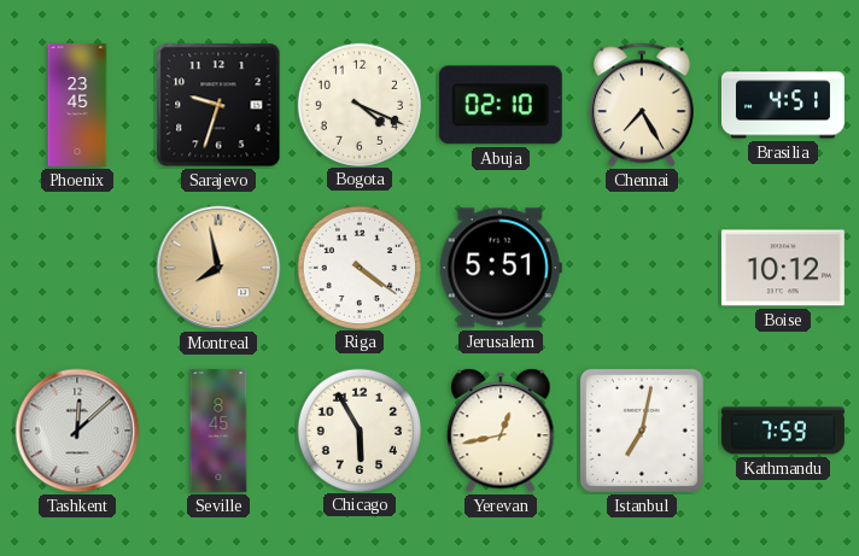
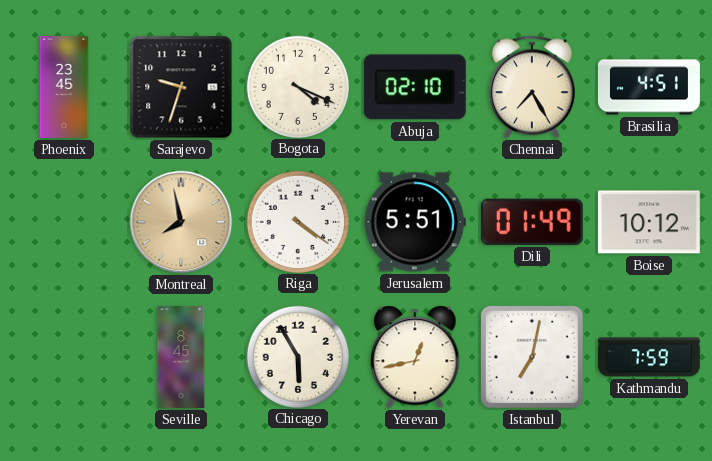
Dili: none -> 01:49 (532, 222)
Tashkent: 12:08 -> none (77, 431)
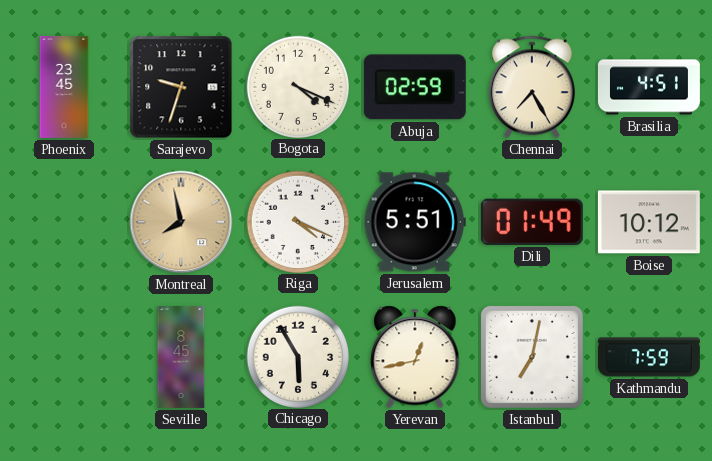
Abuja: 02:10 -> 02:59 (415, 87)
Riga: 4:21 -> 4:19 (297, 221)
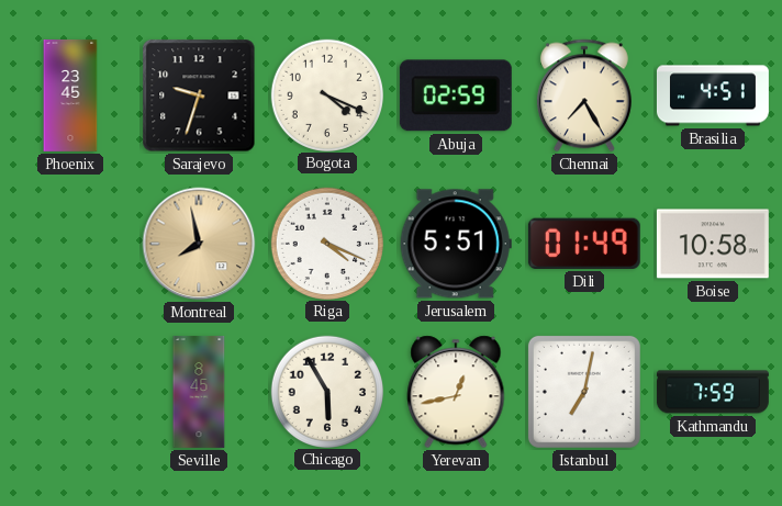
Boise: 10:12 -> 10:58 (713, 244)
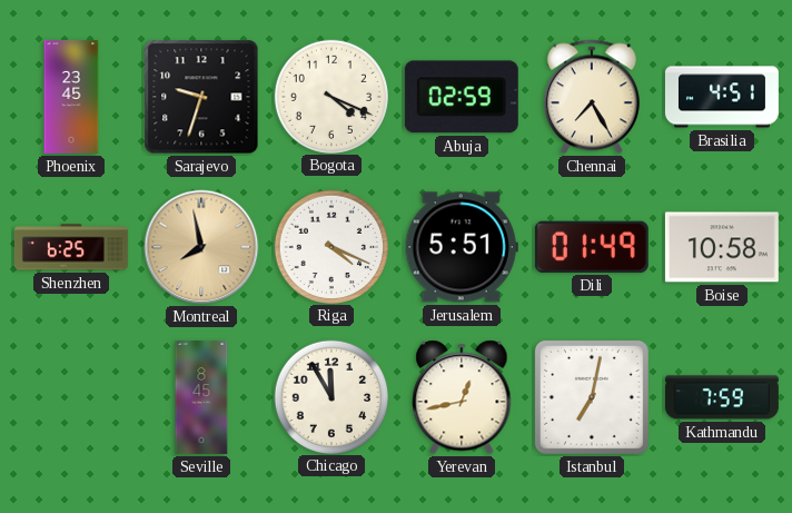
Shenzhen: none -> 6:25 (71, 247)
Chicago: 5:55 -> 11:55 (330, 396)
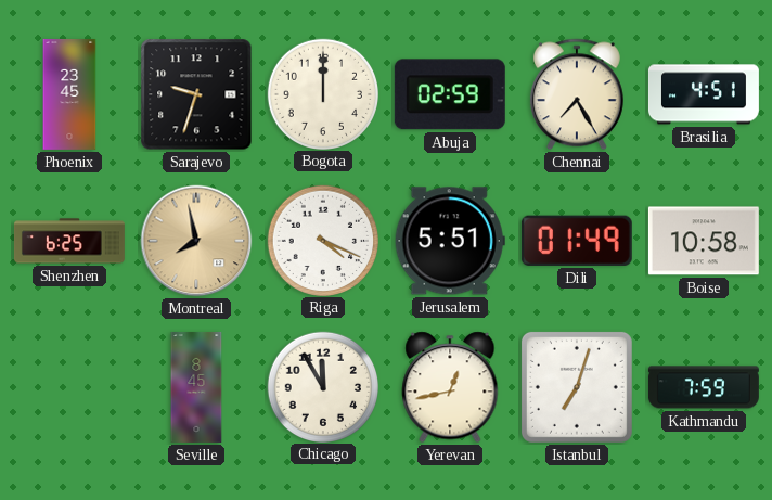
Bogota: 4:19 -> 12:00 (322, 93)
Istanbul: 7:02 -> 7:03 (577, 387)
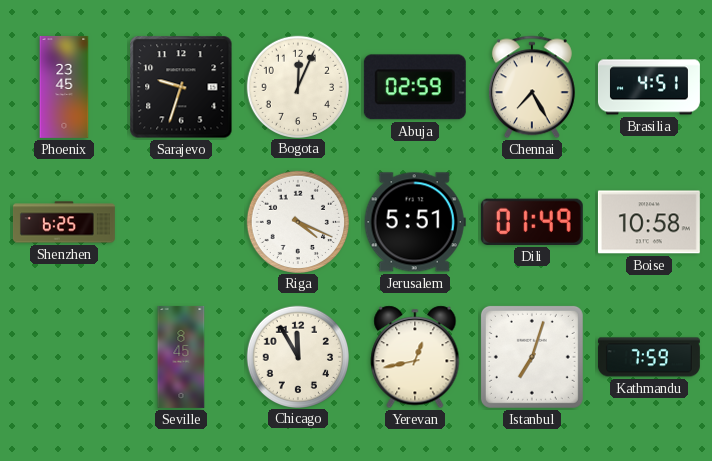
Bogota: 12:00 -> 12:04 (297, 86)
Montreal: 7:58 -> none (196, 241)
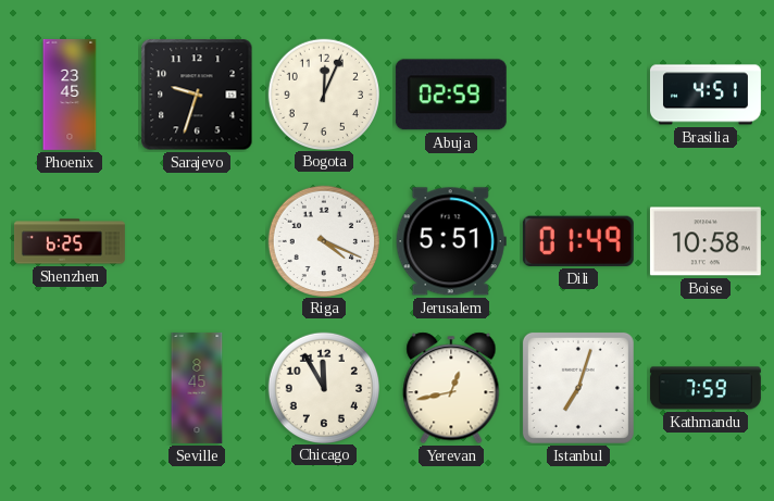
Chennai: 7:25 -> none (532, 87)
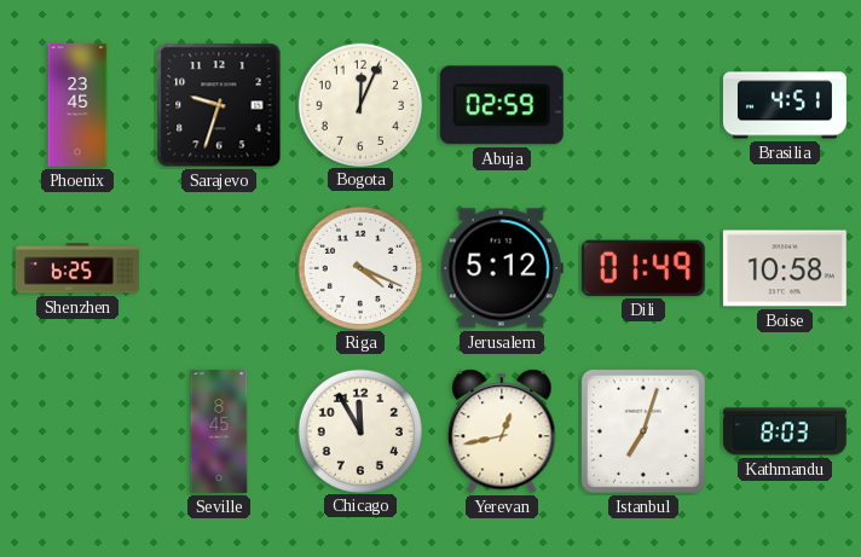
Jerusalem: 5:51 -> 5:12 (502, 268)
Kathmandu: 7:59 -> 8:03 (785, 431)
